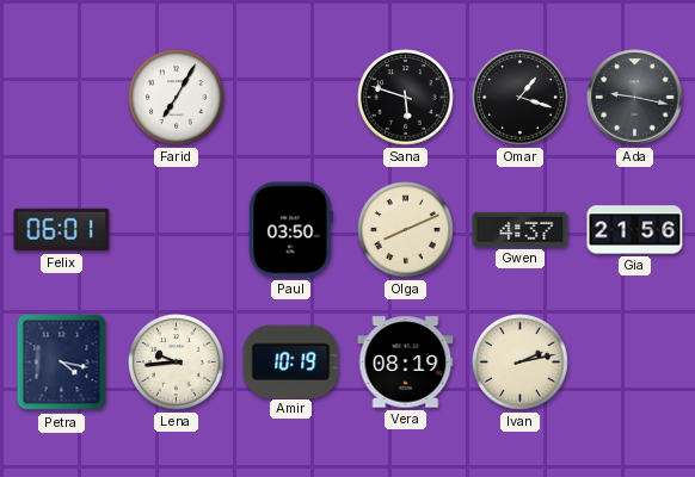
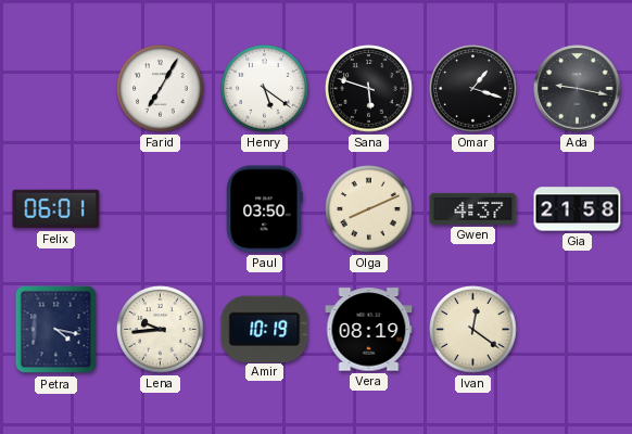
Henry: none -> 5:21 (265, 89)
Gia: 21:56 -> 21:58 (578, 209)
Ivan: 2:13 -> 12:21 (473, 330)
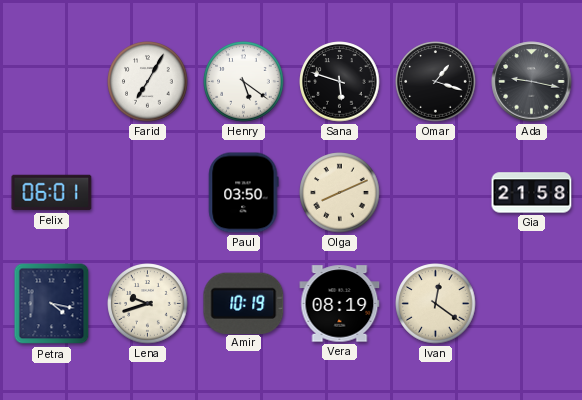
Gwen: 4:37 -> none (473, 208)
Lena: 9:44 -> 9:42 (148, 304)
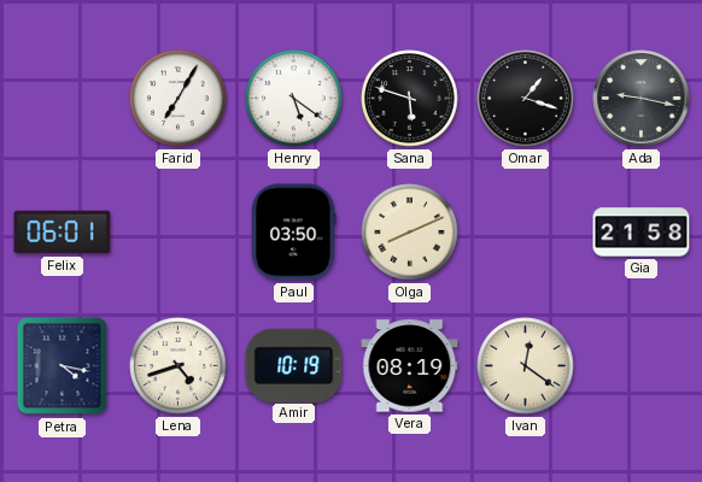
Lena: 9:42 -> 4:42 (179, 366)
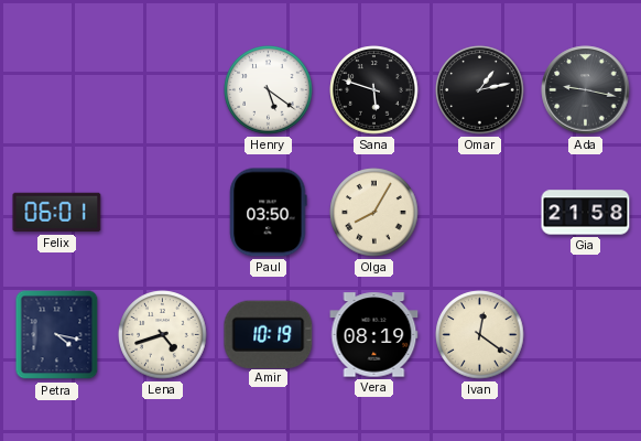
Farid: 7:05 -> none (179, 99)
Omar: 1:18 -> 1:13 (480, 90)
Olga: 8:11 -> 8:05 (374, 213)
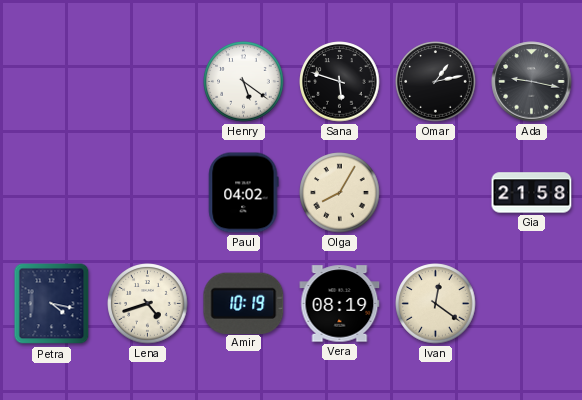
Felix: 06:01 -> none (57, 213)
Paul: 03:50 -> 04:02 (244, 193)
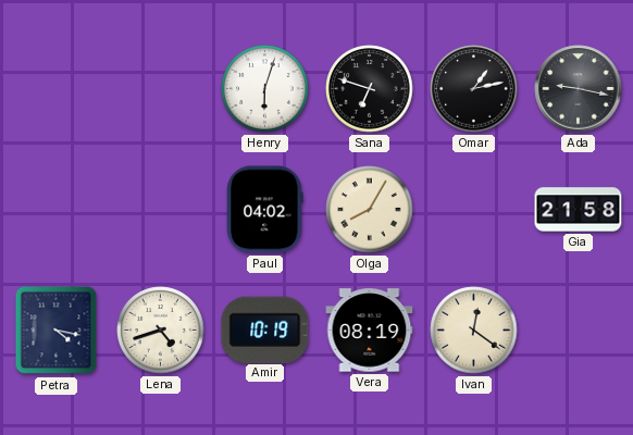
Henry: 5:21 -> 6:03 (265, 89)
Sana: 5:48 -> 6:48 (370, 89)
